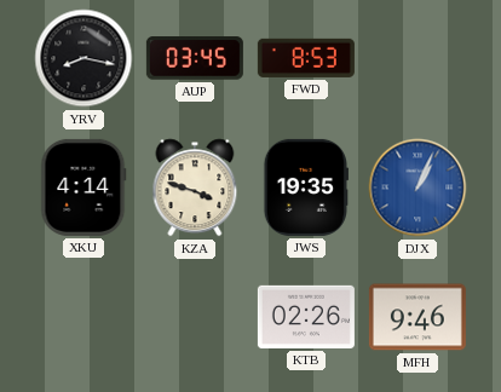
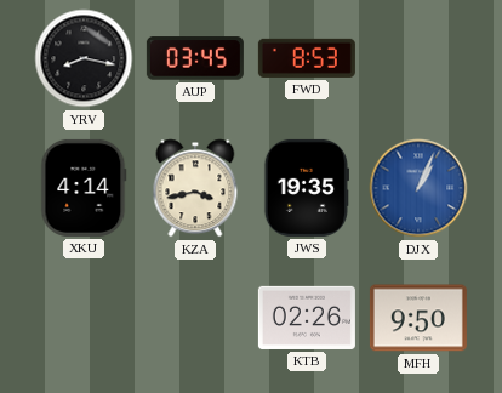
KZA: 3:48 -> 3:43 (195, 188)
MFH: 9:46 -> 9:50 (418, 318)
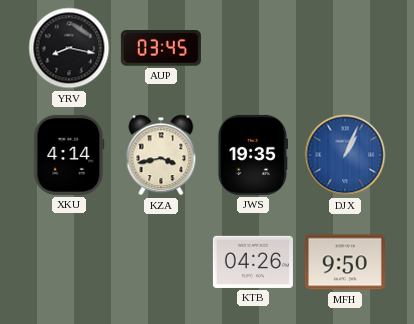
FWD: 8:53 -> none (307, 58)
KTB: 02:26 -> 04:26 (253, 262)
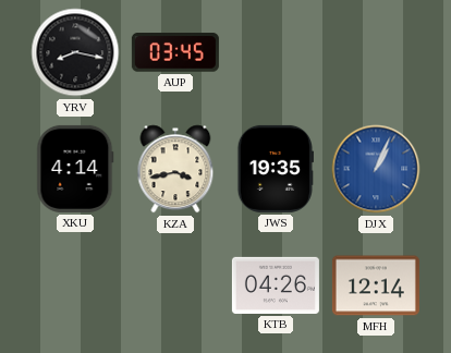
MFH: 9:50 -> 12:14 (376, 285)
